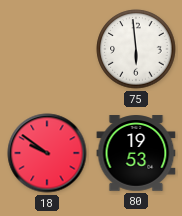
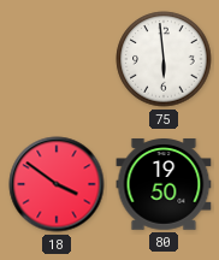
18: 9:51 -> 3:51 (57, 184)
80: 19:53 -> 19:50 (164, 184)
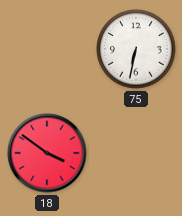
75: 5:59 -> 6:32 (136, 49)
80: 19:50 -> none (164, 184)
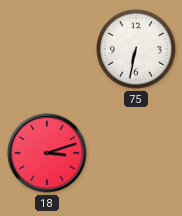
18: 3:51 -> 3:12 (47, 153)
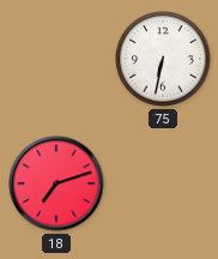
18: 3:12 -> 7:12 (56, 183)
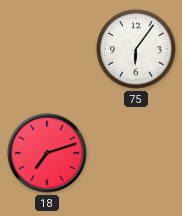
75: 6:32 -> 6:06 (136, 49)
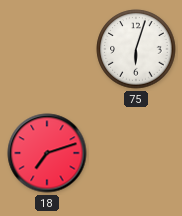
75: 6:06 -> 6:03 (136, 49)
